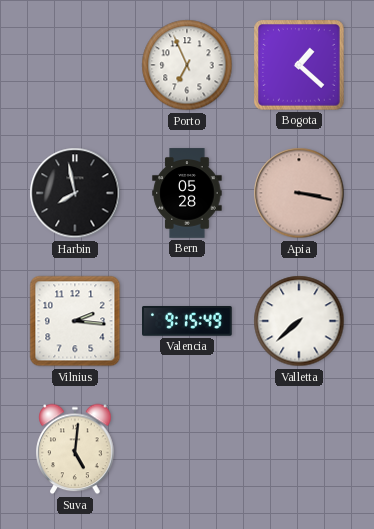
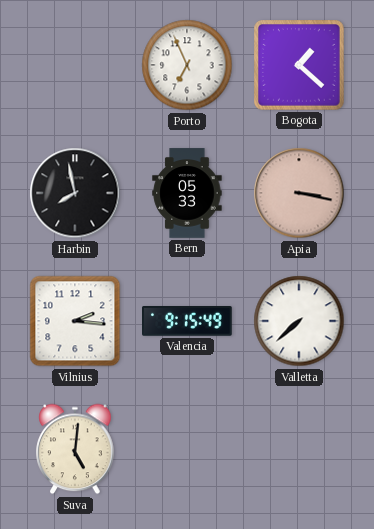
Bern: 05:28 -> 05:33 (187, 193)
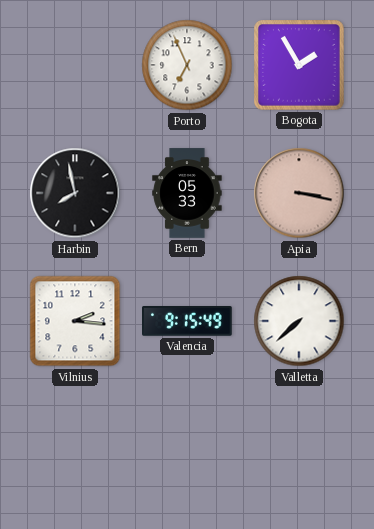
Bogota: 1:22 -> 1:55 (300, 66)
Suva: 5:01 -> none (75, 449)
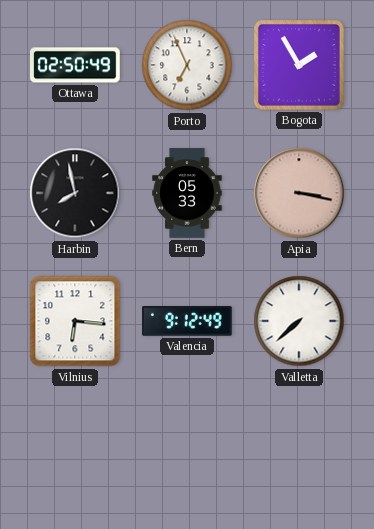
Ottawa: none -> 02:50 (75, 65)
Vilnius: 2:16 -> 6:16 (75, 321)
Valencia: 9:15 -> 9:12 (188, 322)
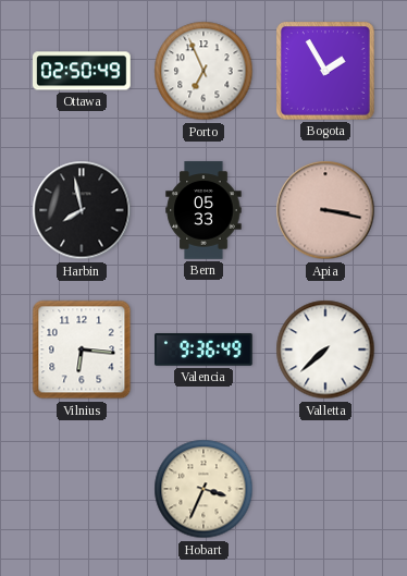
Valencia: 9:12 -> 9:36 (205, 351)
Hobart: none -> 3:34 (203, 489)
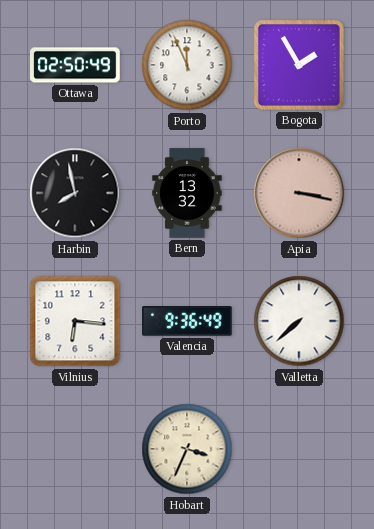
Porto: 6:56 -> 11:56 (187, 65)
Bern: 05:33 -> 13:32 (187, 193)
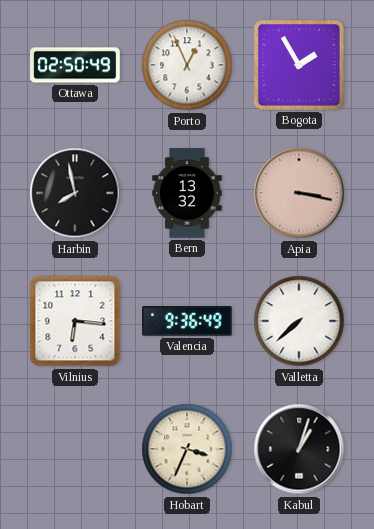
Porto: 11:56 -> 12:56 (187, 65)
Kabul: none -> 1:03 (299, 449)
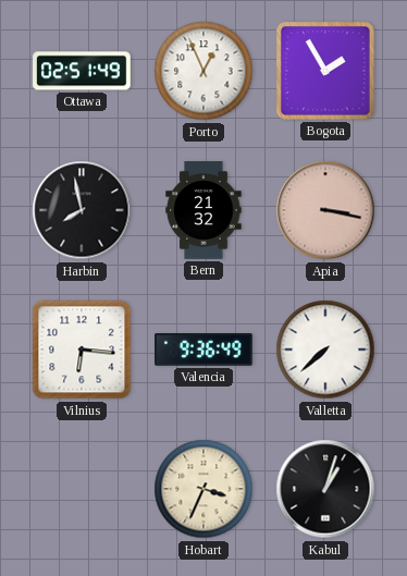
Ottawa: 02:50 -> 02:51 (82, 71)
Bern: 13:32 -> 21:32 (203, 210)
